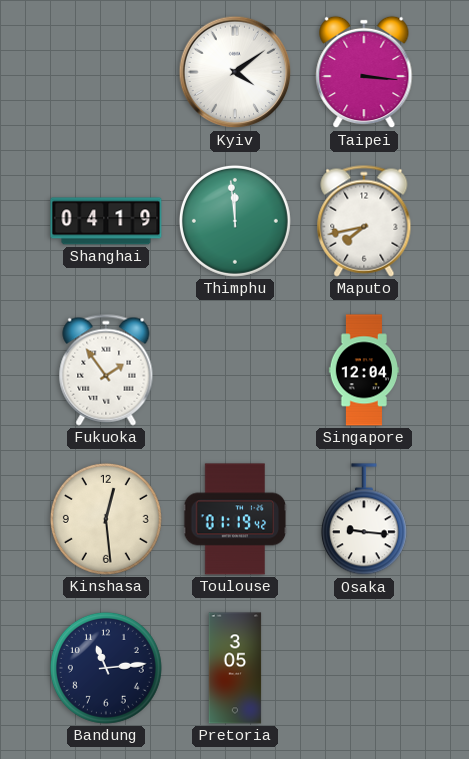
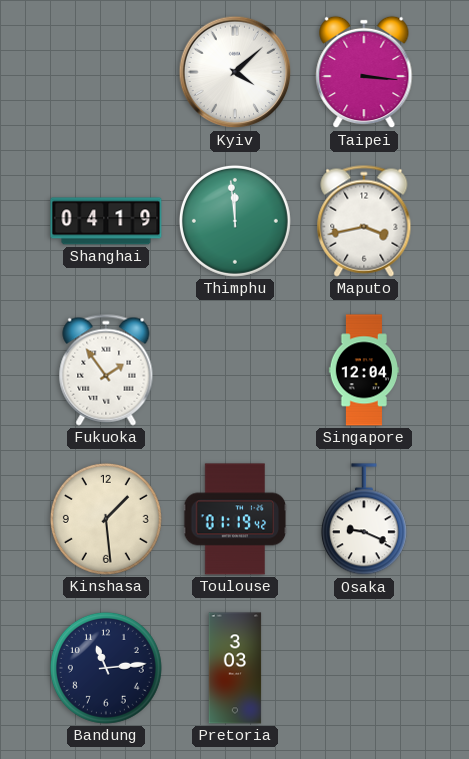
Kyiv: 4:09 -> 4:08 (235, 72)
Maputo: 7:43 -> 3:43 (364, 221)
Kinshasa: 12:29 -> 1:29 (106, 519)
Osaka: 9:16 -> 9:19 (364, 520)
Pretoria: 3:05 -> 3:03 (235, 668)
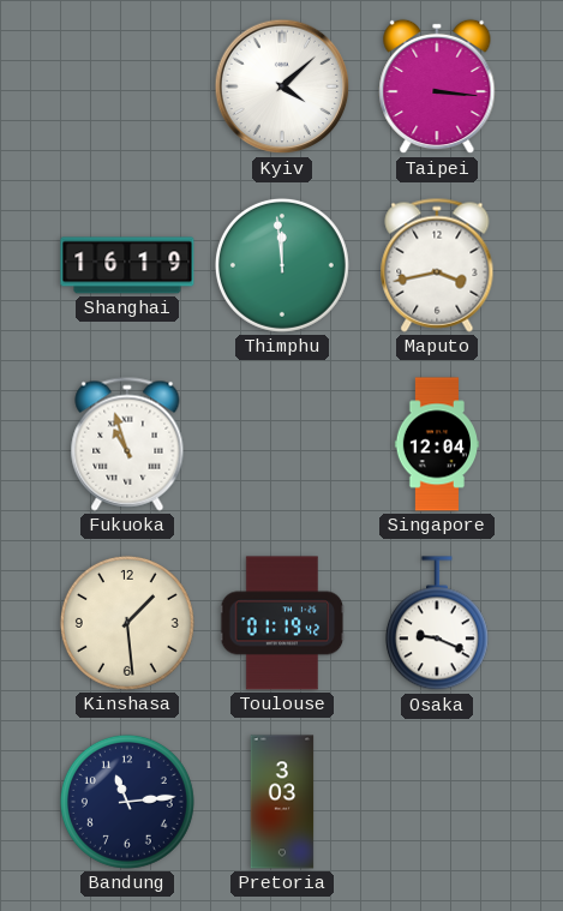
Shanghai: 04:19 -> 16:19 (127, 265)
Fukuoka: 1:54 -> 10:57 (127, 444)
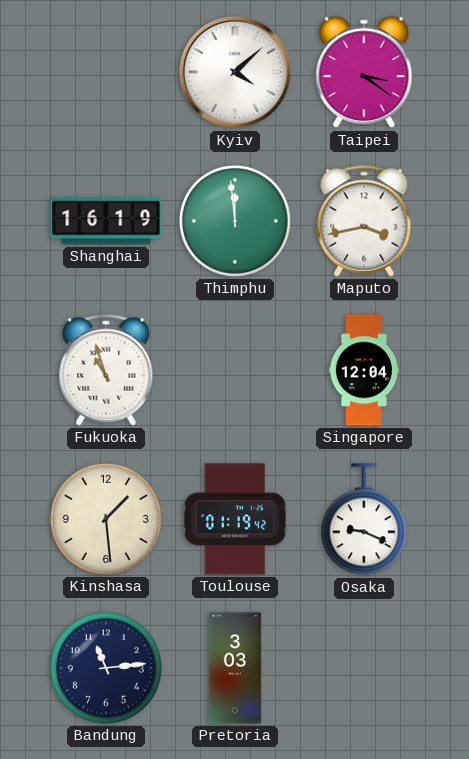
Taipei: 3:16 -> 3:21 (364, 72)
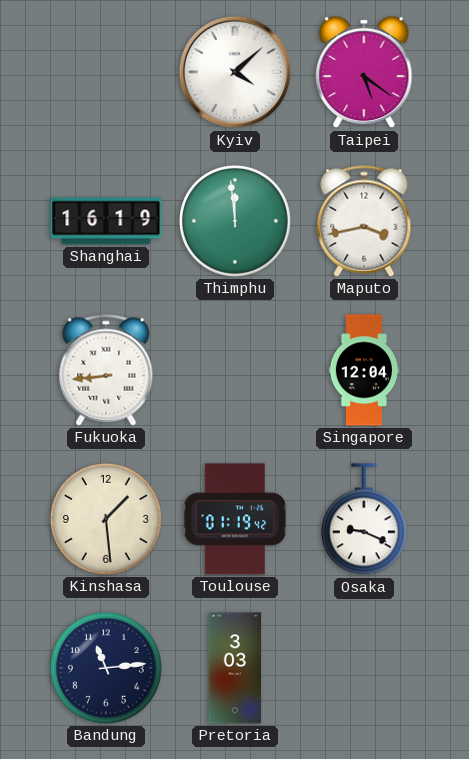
Taipei: 3:21 -> 5:21 (364, 72)
Fukuoka: 10:57 -> 8:44 (106, 370)
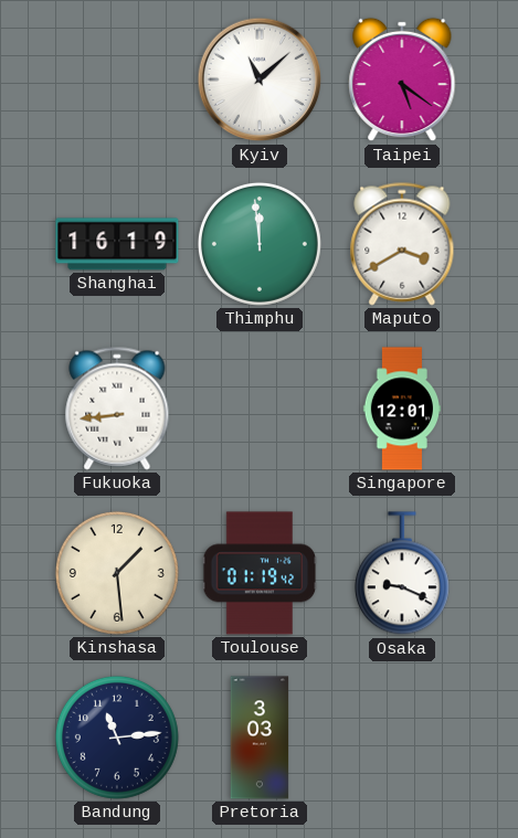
Kyiv: 4:08 -> 11:08 (260, 79)
Maputo: 3:43 -> 3:40 (402, 244)
Singapore: 12:04 -> 12:01 (401, 409)
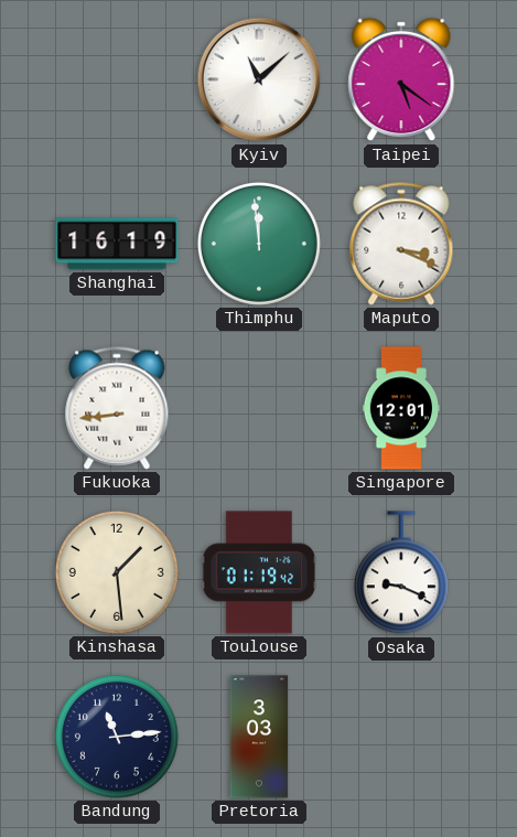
Maputo: 3:40 -> 3:19 (401, 244)
